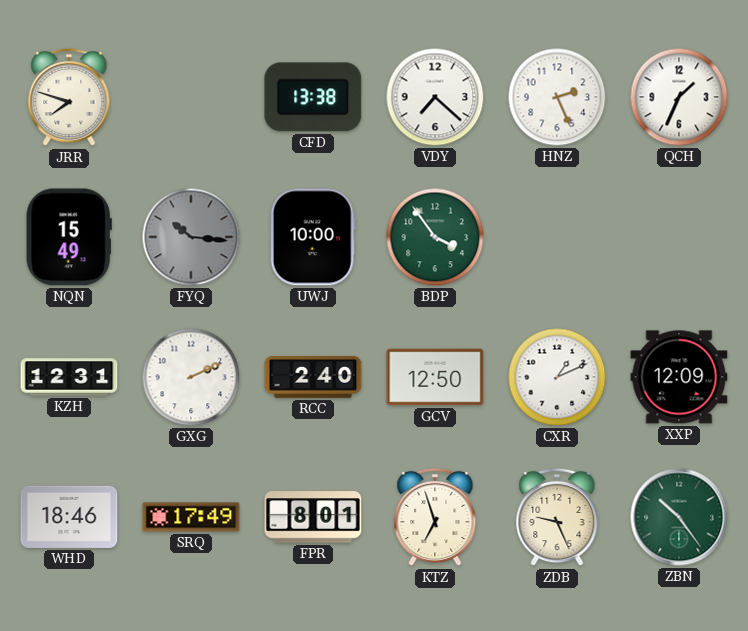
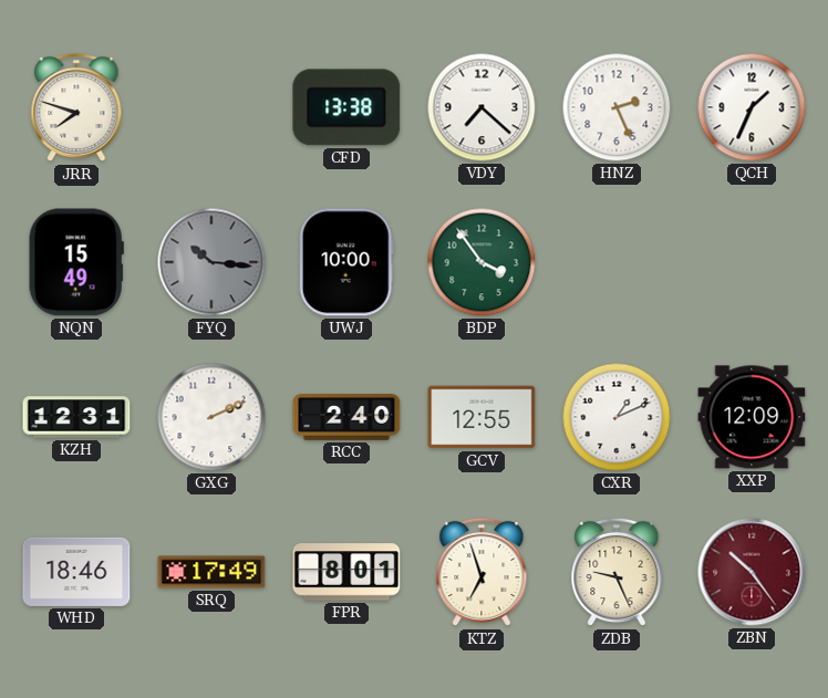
GCV: 12:50 -> 12:55 (482, 417)
ZBN dial: green -> burgundy (752, 572)
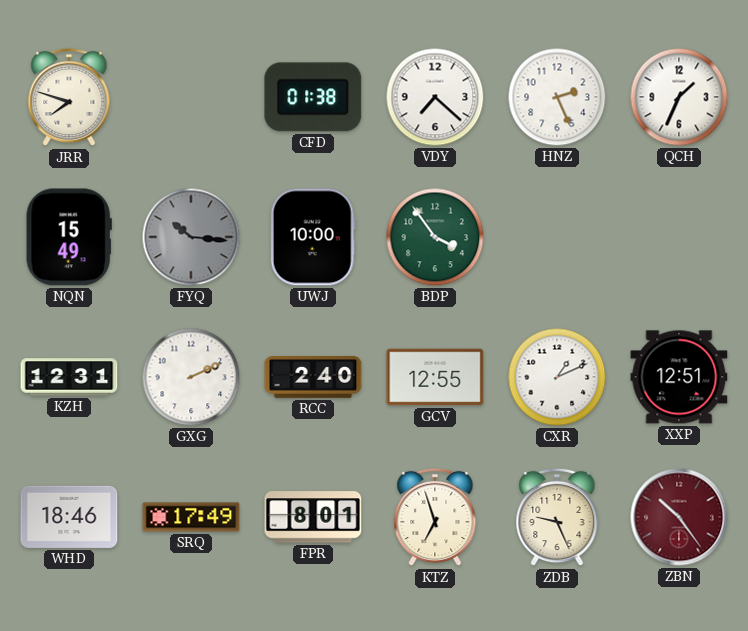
CFD: 13:38 -> 01:38 (313, 97)
XXP: 12:09 -> 12:51 (679, 377)
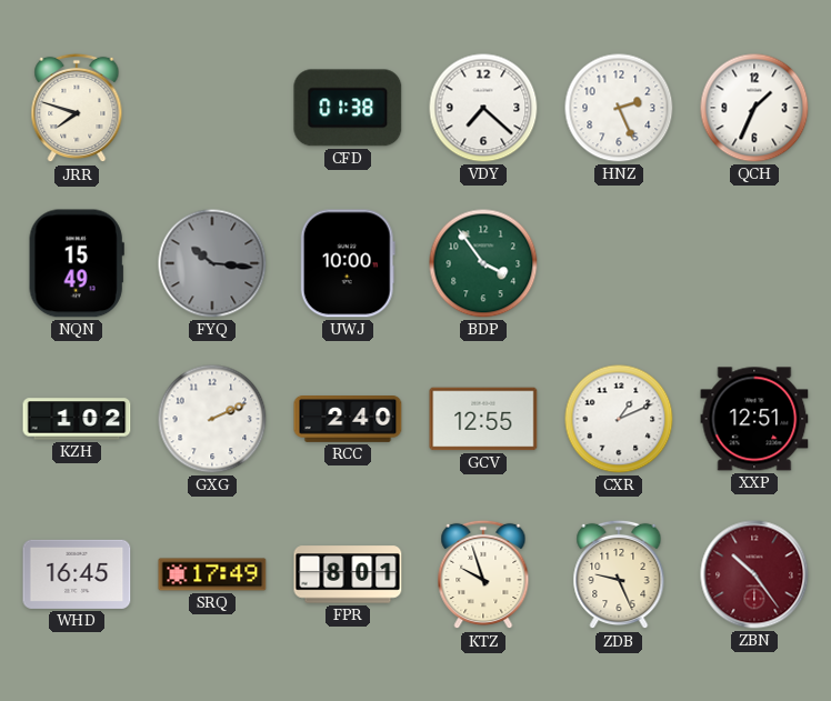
KZH: 12:31 -> 1:02 (77, 419)
WHD: 18:46 -> 16:45 (77, 574)
KTZ: 6:57 -> 9:57 (483, 574)
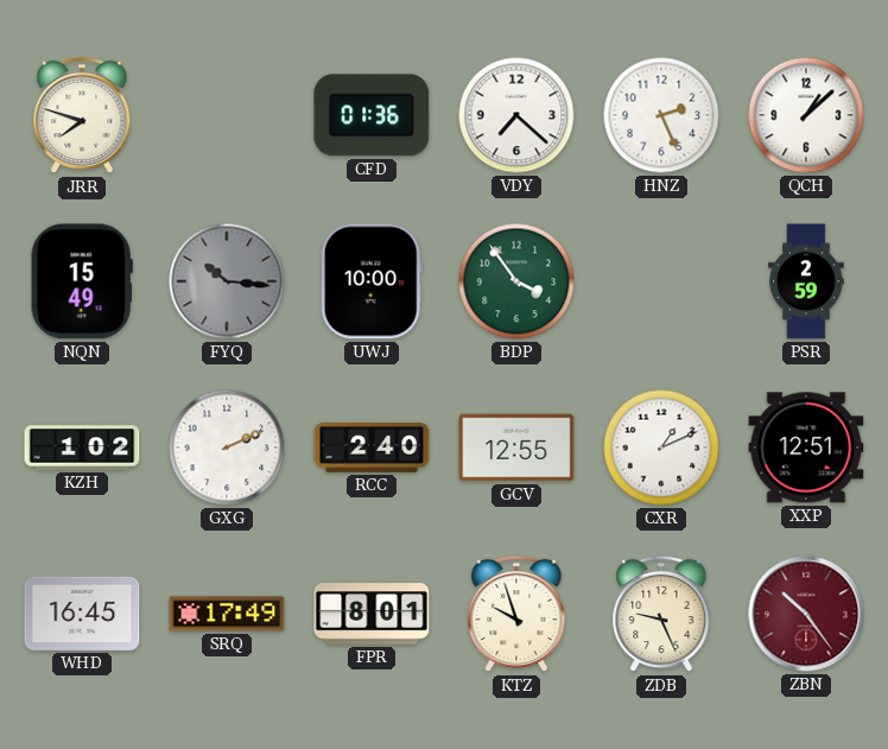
CFD: 01:38 -> 01:36 (372, 115)
QCH: 1:34 -> 1:08 (806, 115)
PSR: none -> 2:59 (806, 281)
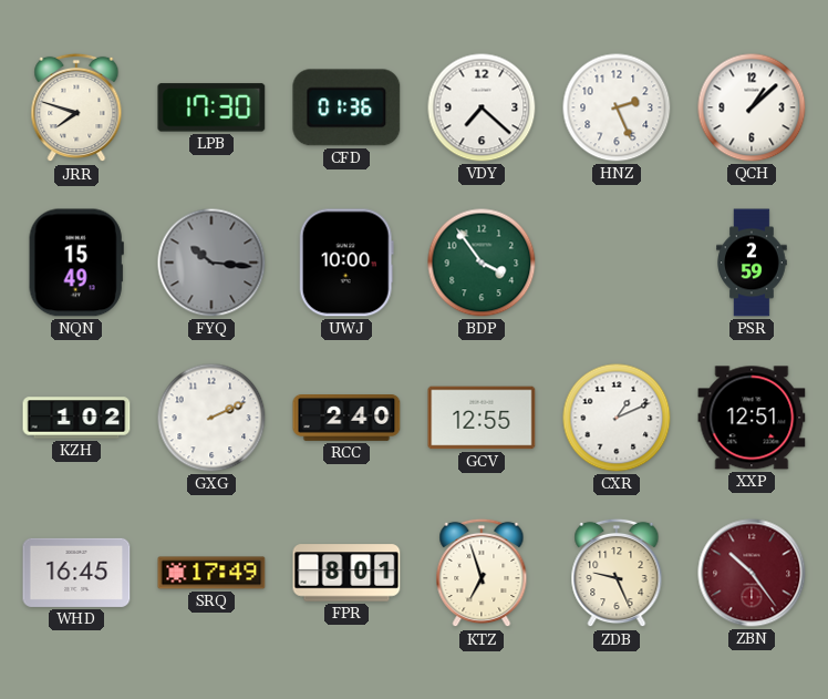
LPB: none -> 17:30 (211, 107)
KTZ: 9:57 -> 6:57 (482, 573)
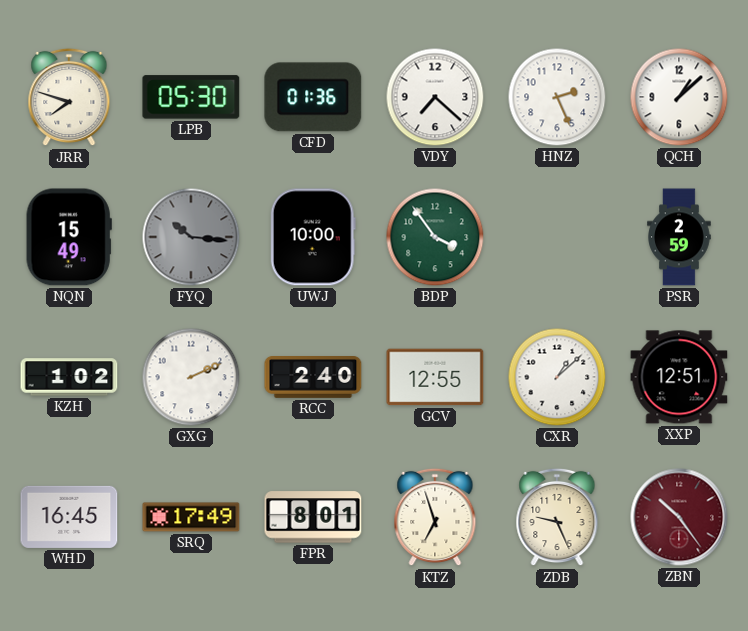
LPB: 17:30 -> 05:30 (191, 97)
CXR: 1:11 -> 1:08 (557, 377)
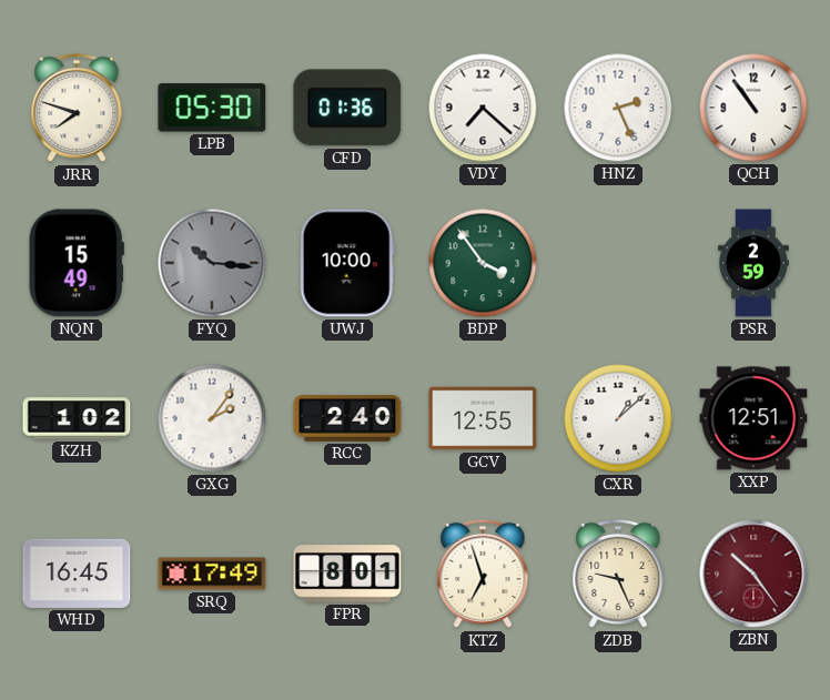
QCH: 1:08 -> 10:54 (753, 108)
GXG: 2:11 -> 2:06 (212, 418)
